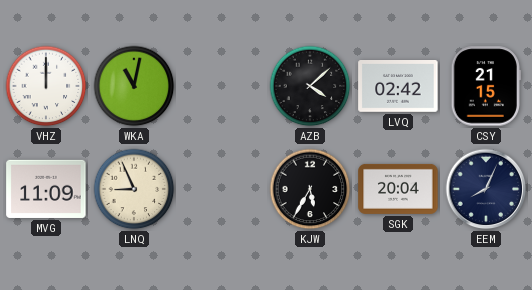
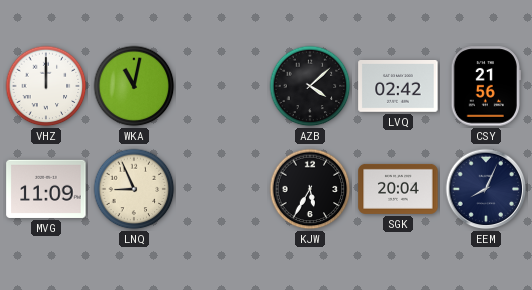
CSY: 21:15 -> 21:56 (486, 86)
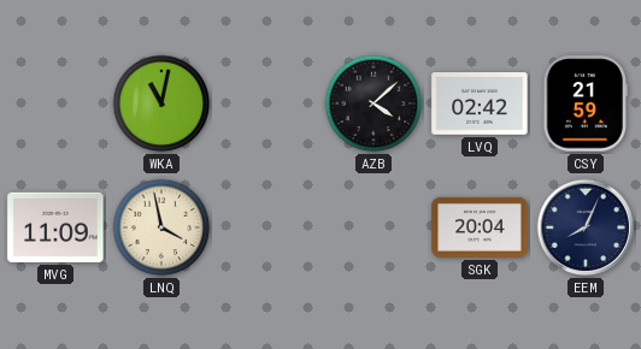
VHZ: 12:00 -> none (46, 86)
CSY: 21:56 -> 21:59 (586, 103)
LNQ: 8:56 -> 3:58 (161, 227)
KJW: 5:35 -> none (310, 189)
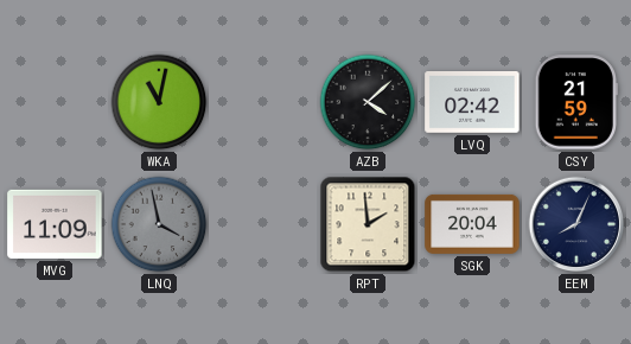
LNQ dial: cream -> grey (159, 224)
RPT: none -> 1:59 (368, 224)
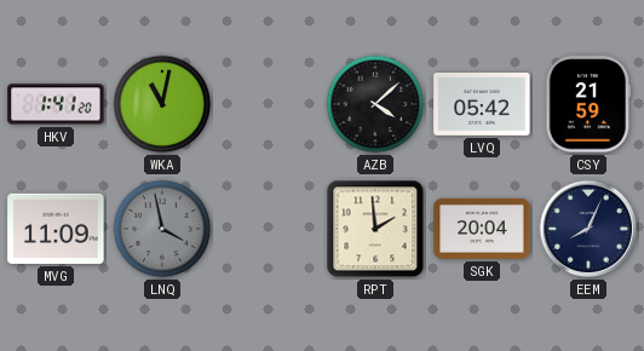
HKV: none -> 1:41 (56, 104)
LVQ: 02:42 -> 05:42 (482, 105)
